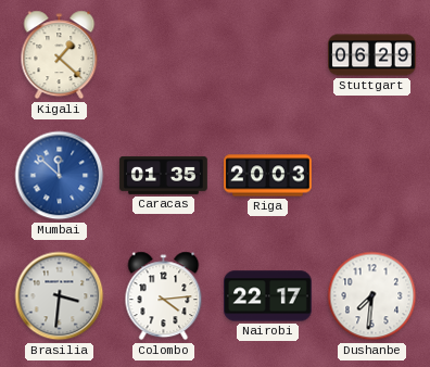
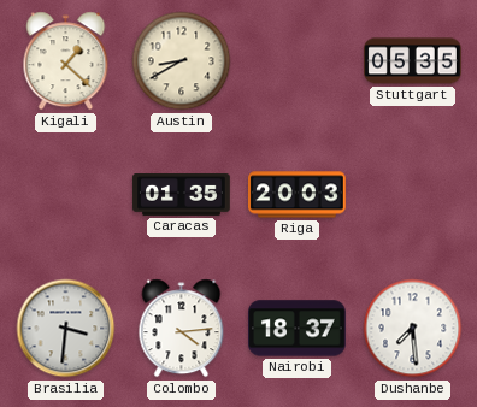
Austin: none -> 8:40 (182, 61)
Stuttgart: 06:29 -> 05:35 (413, 61)
Mumbai: 11:52 -> none (60, 176)
Nairobi: 22:17 -> 18:37 (298, 329)
Dushanbe: 7:31 -> 7:29 (413, 329)
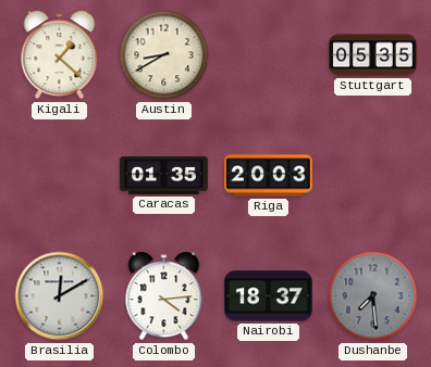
Brasilia: 3:31 -> 12:10 (60, 296)
Dushanbe dial: white -> grey (373, 296)
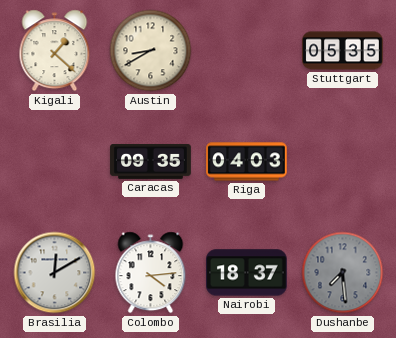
Caracas: 01:35 -> 09:35 (151, 161)
Riga: 20:03 -> 04:03 (247, 162)
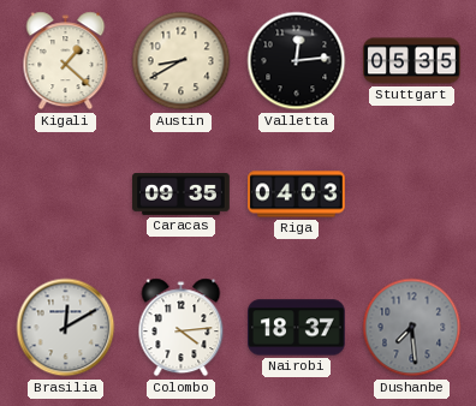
Valletta: none -> 12:14 (297, 61)
